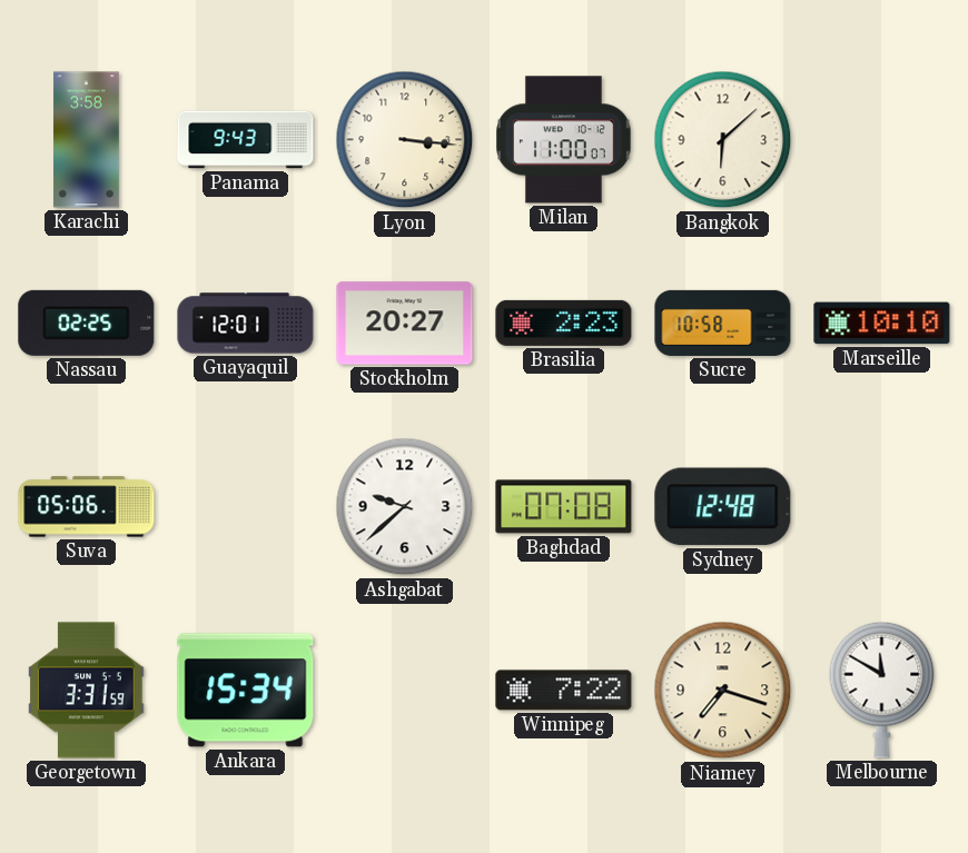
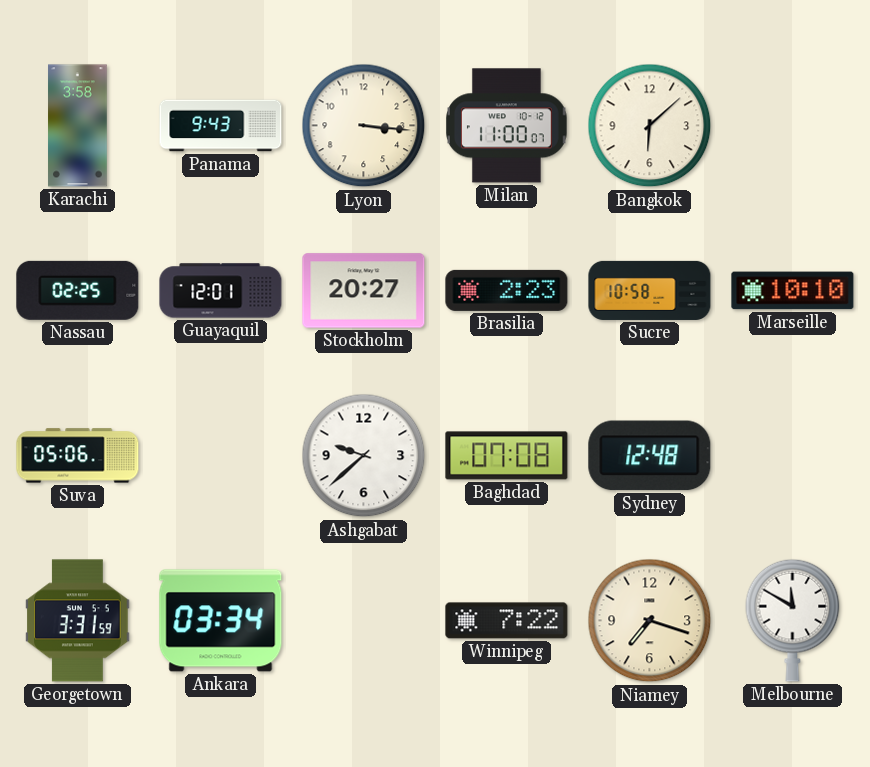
Ankara: 15:34 -> 03:34 (221, 621)
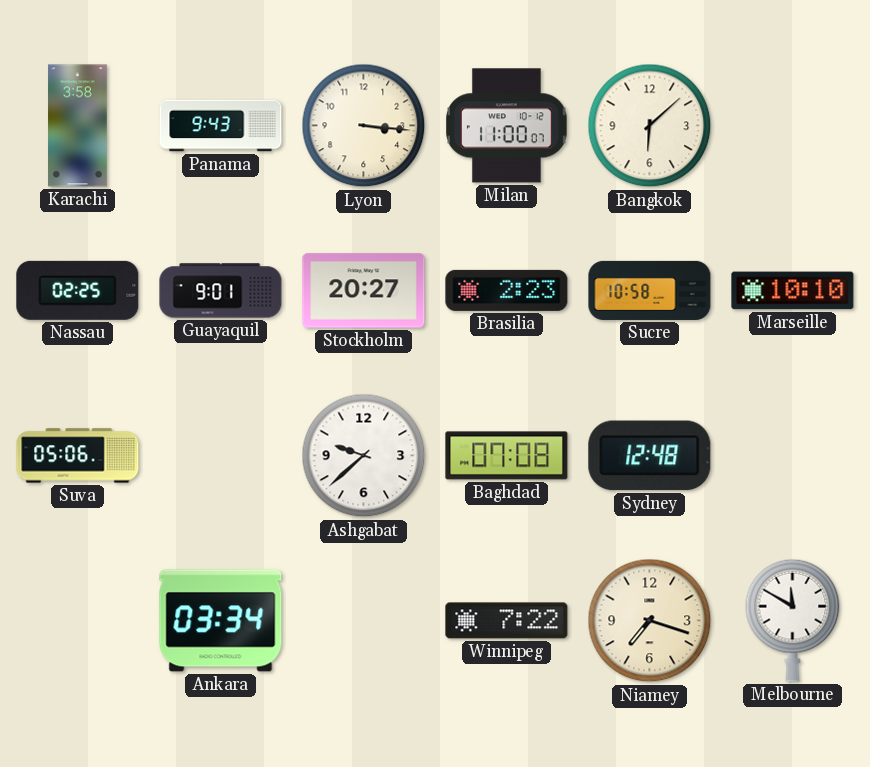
Guayaquil: 12:01 -> 9:01 (221, 291)
Georgetown: 3:31 -> none (78, 621)
